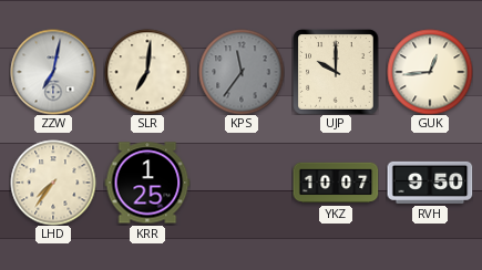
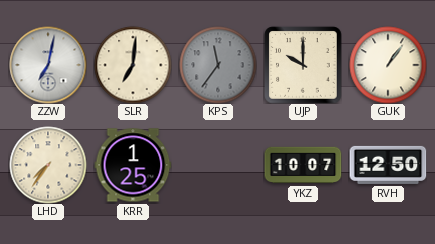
GUK: 12:44 -> 1:06 (388, 65)
RVH: 9:50 -> 12:50 (388, 165)
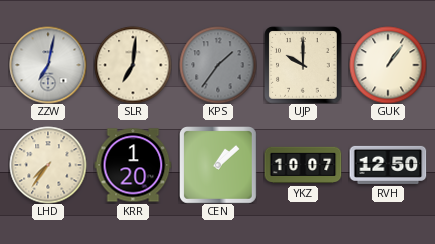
KPS: 11:36 -> 1:36 (218, 65)
KRR: 1:25 -> 1:20 (133, 165)
CEN: none -> 1:08 (218, 165)
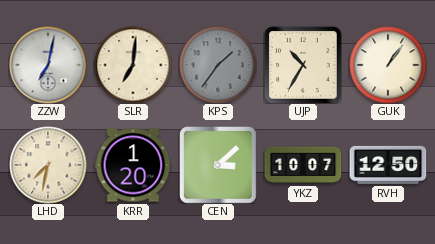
UJP: 10:00 -> 10:35 (303, 65)
LHD: 7:36 -> 7:32 (48, 165)
CEN: 1:08 -> 3:08 (218, 165)
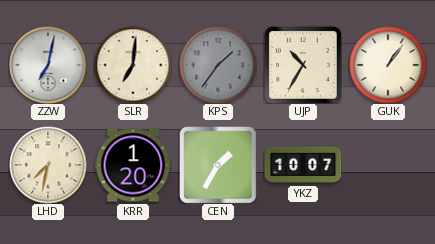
CEN: 3:08 -> 1:35 (218, 165)
RVH: 12:50 -> none (388, 165)
